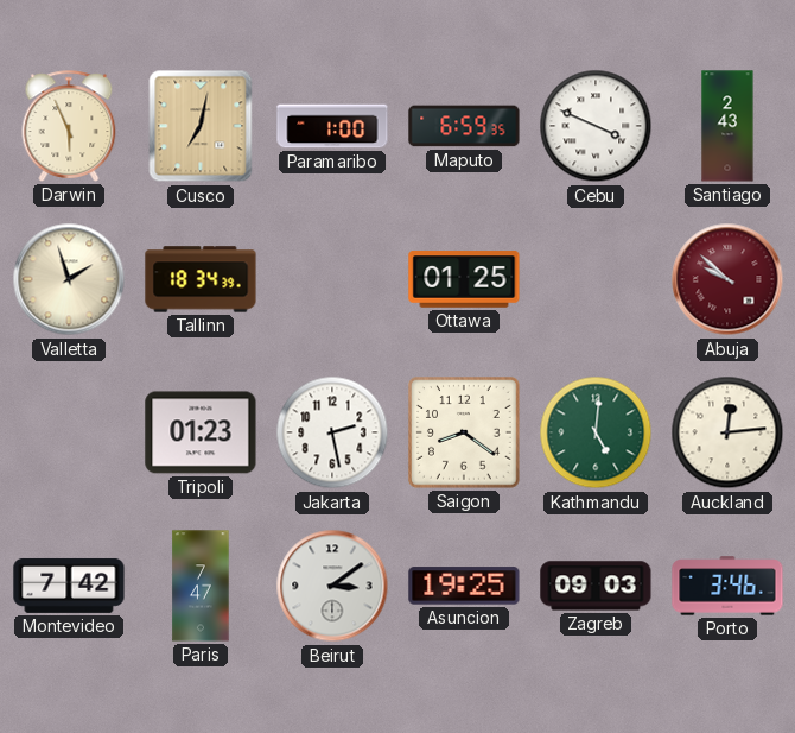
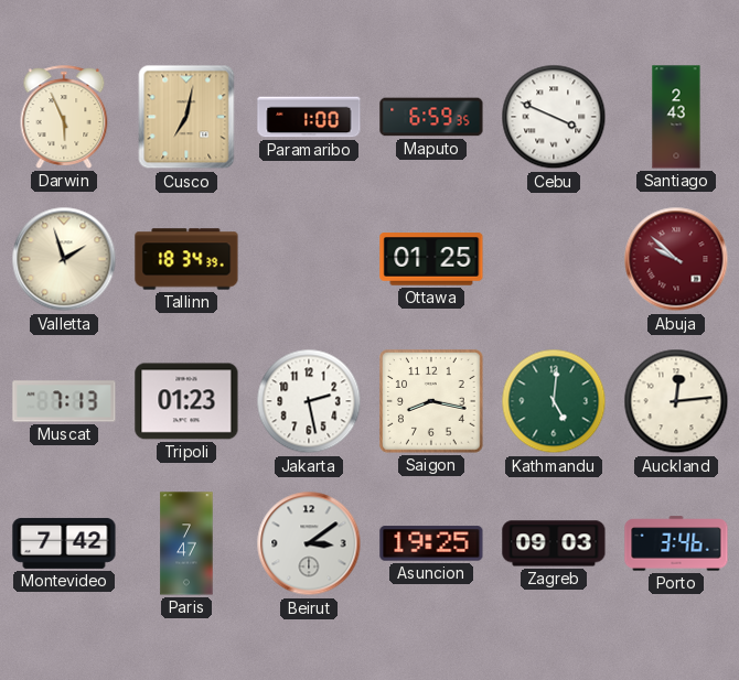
Muscat: none -> 7:13 (64, 401)
Saigon: 8:21 -> 8:17 (431, 401)
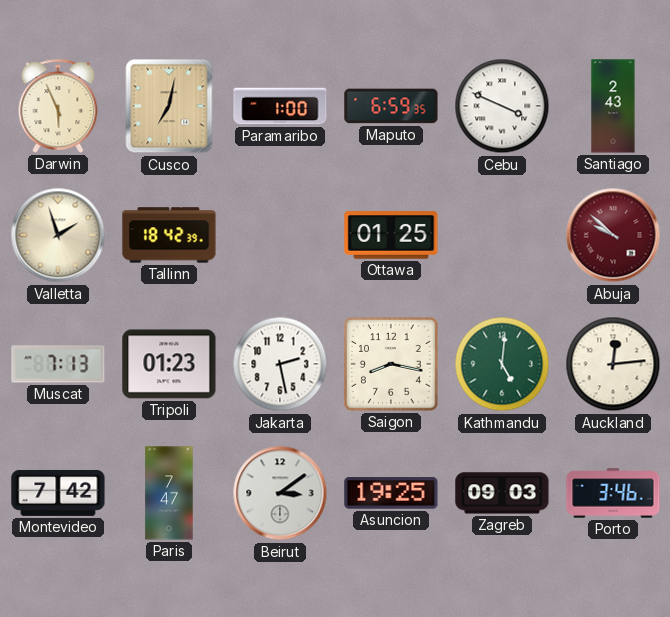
Tallinn: 18:34 -> 18:42 (169, 235)
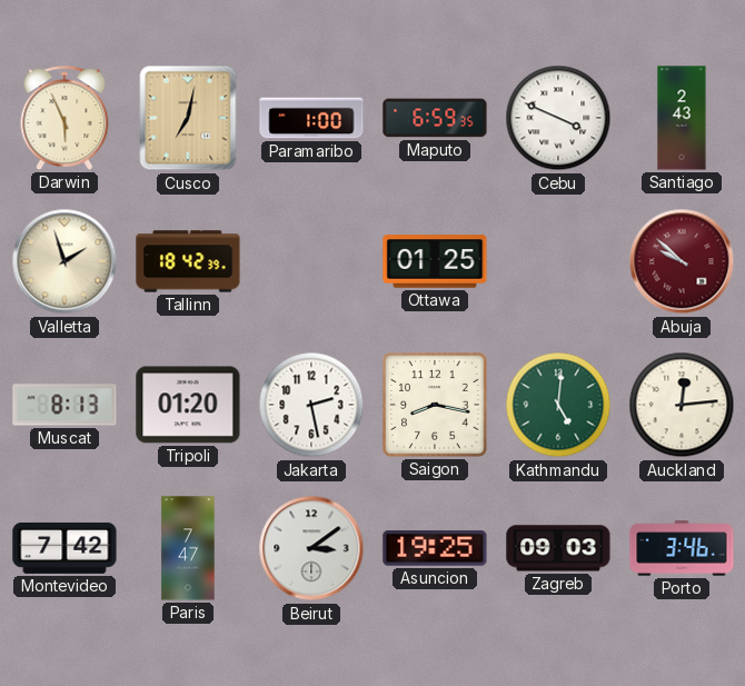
Muscat: 7:13 -> 8:13 (64, 405)
Tripoli: 01:23 -> 01:20 (188, 405)
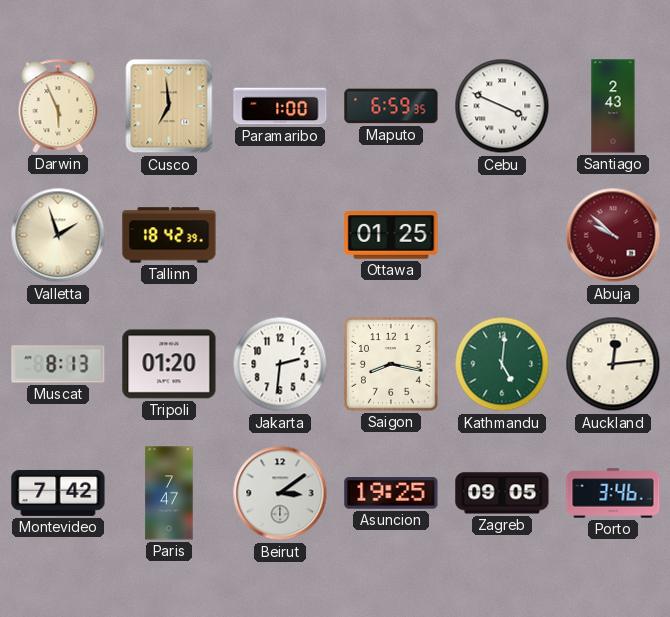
Cusco: 7:02 -> 6:59 (169, 106)
Jakarta: 2:28 -> 2:31 (280, 364)
Zagreb: 09:03 -> 09:05 (502, 493)
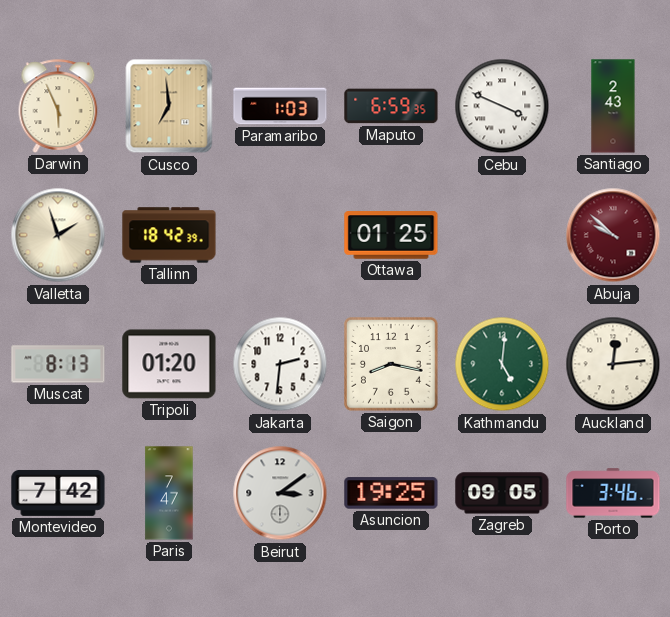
Paramaribo: 1:00 -> 1:03 (280, 106)
